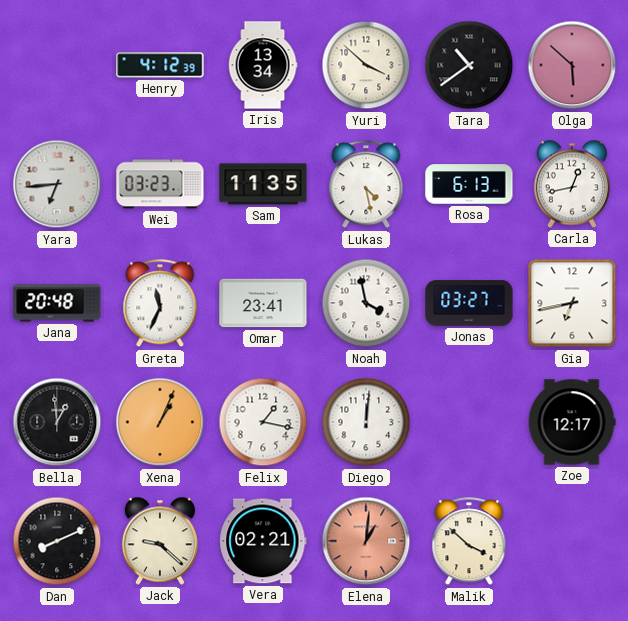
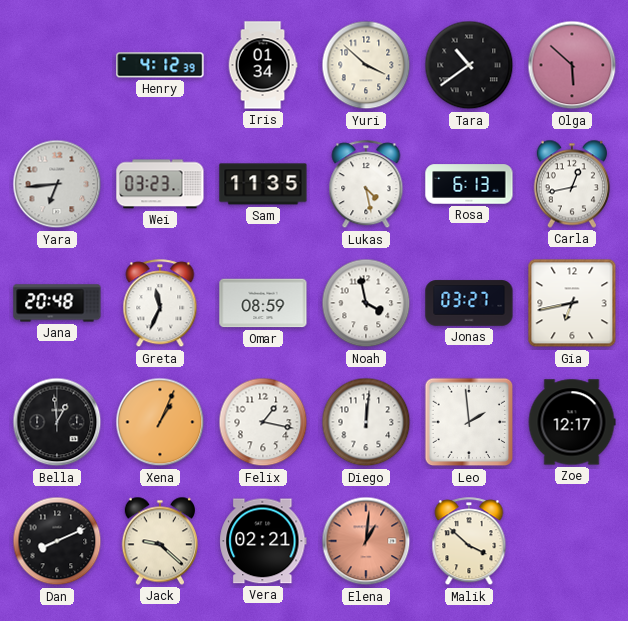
Iris: 13:34 -> 01:34 (263, 65)
Omar: 23:41 -> 08:59 (263, 303)
Leo: none -> 1:59 (469, 422)
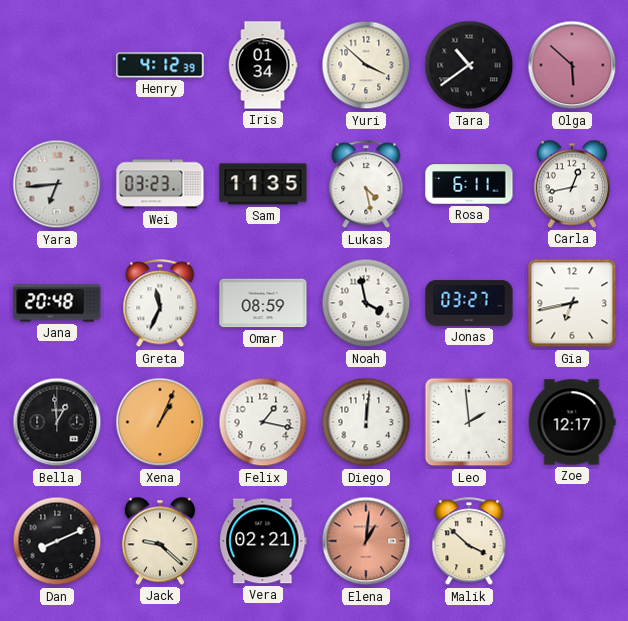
Rosa: 6:13 -> 6:11 (469, 184)
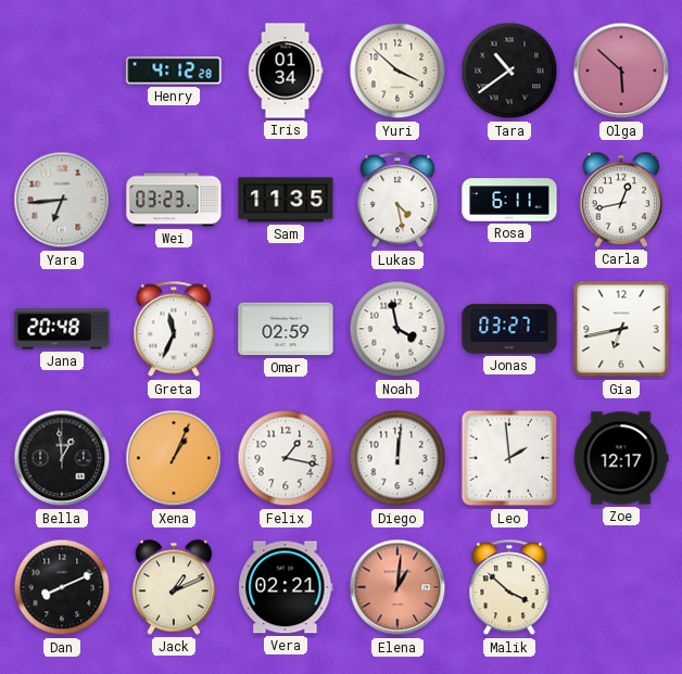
Henry: 4:12:39 -> 4:12:28 (174, 71)
Omar: 08:59 -> 02:59 (286, 329)
Jack: 9:22 -> 1:11 (174, 587)
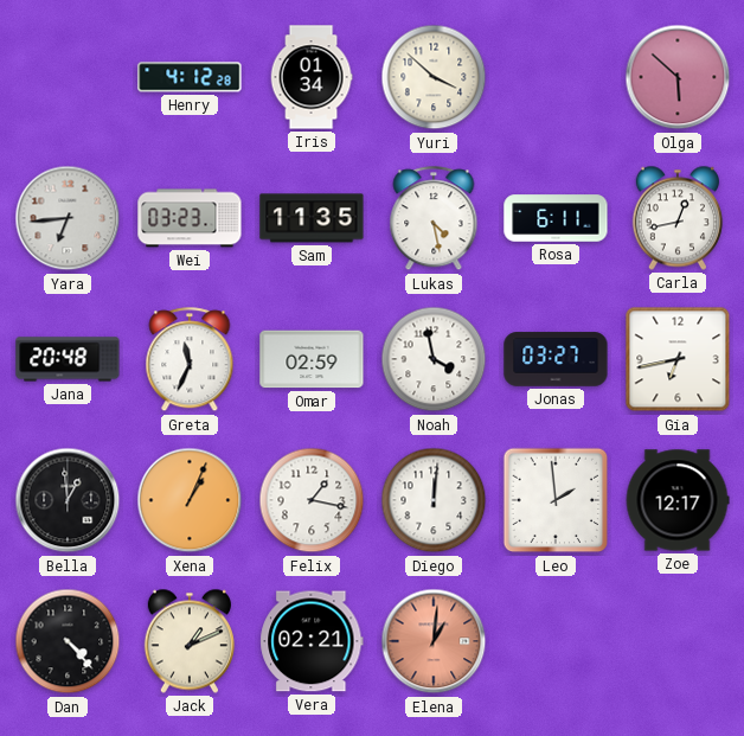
Tara: 10:39 -> none (509, 71)
Dan: 8:11 -> 4:23 (68, 641)
Malik: 3:52 -> none (509, 588)
